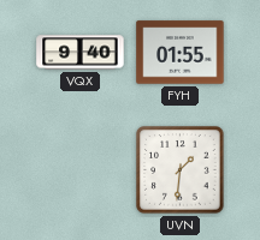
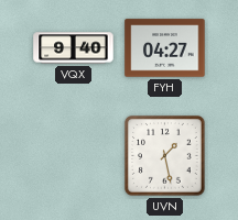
FYH: 01:55 -> 04:27 (165, 48)
UVN: 1:31 -> 1:28 (165, 156)
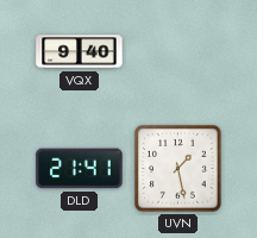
FYH: 04:27 -> none (165, 48)
DLD: none -> 21:41 (80, 169)
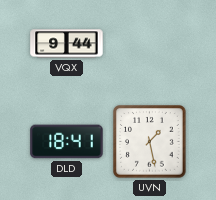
VQX: 9:40 -> 9:44 (67, 44)
DLD: 21:41 -> 18:41 (67, 142)
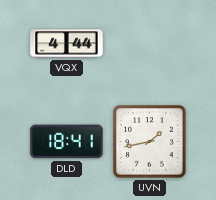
VQX: 9:44 -> 4:44 (67, 44)
UVN: 1:28 -> 1:43 (150, 142)
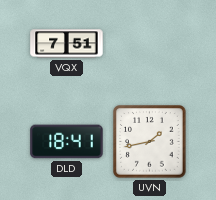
VQX: 4:44 -> 7:51 (67, 44)
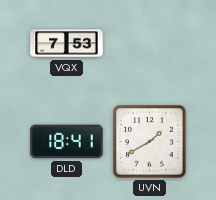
VQX: 7:51 -> 7:53 (67, 44)
UVN: 1:43 -> 1:40 (150, 142)
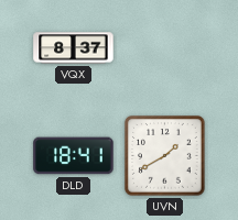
VQX: 7:53 -> 8:37 (74, 48)
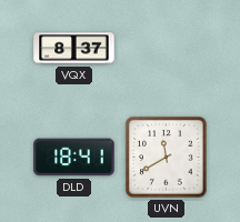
UVN: 1:40 -> 11:40 (167, 158)
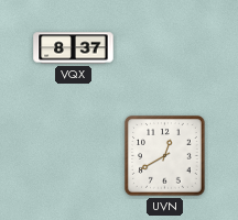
DLD: 18:41 -> none (74, 158)
UVN: 11:40 -> 12:40 (165, 156)
